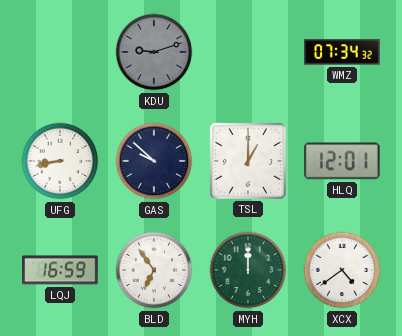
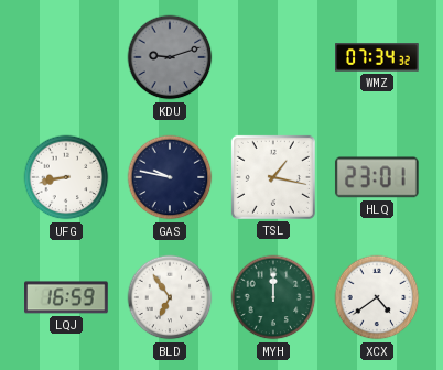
GAS: 9:52 -> 9:47 (170, 177)
TSL: 1:00 -> 1:17 (273, 177)
HLQ: 12:01 -> 23:01 (377, 177)
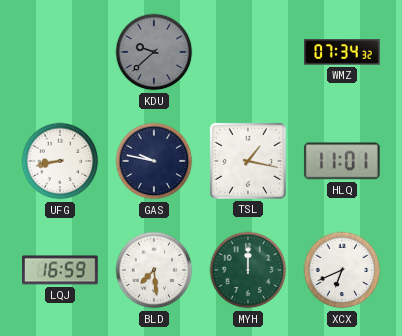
KDU: 9:12 -> 9:38 (154, 52)
HLQ: 23:01 -> 11:01 (342, 161)
BLD: 6:54 -> 7:29 (154, 270)
XCX: 4:39 -> 6:41 (342, 270)
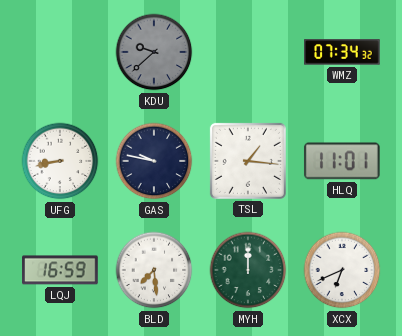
TSL: 1:17 -> 1:16 (248, 161)
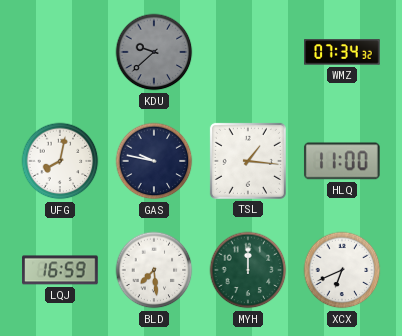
UFG: 8:43 -> 8:02 (60, 161)
HLQ: 11:01 -> 11:00 (342, 161)
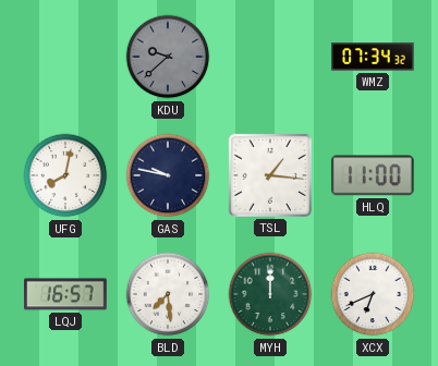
LQJ: 16:59 -> 16:57 (65, 294)
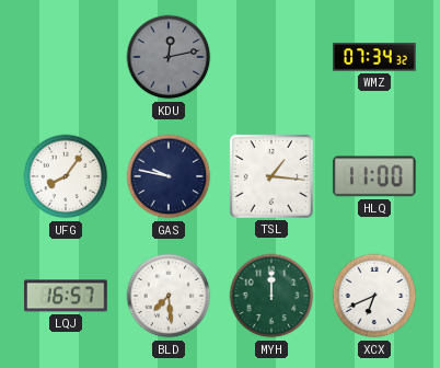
KDU: 9:38 -> 12:13 (169, 57)
UFG: 8:02 -> 8:06 (66, 176)
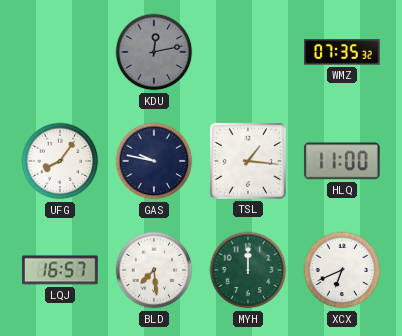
WMZ: 07:34 -> 07:35 (342, 52)
